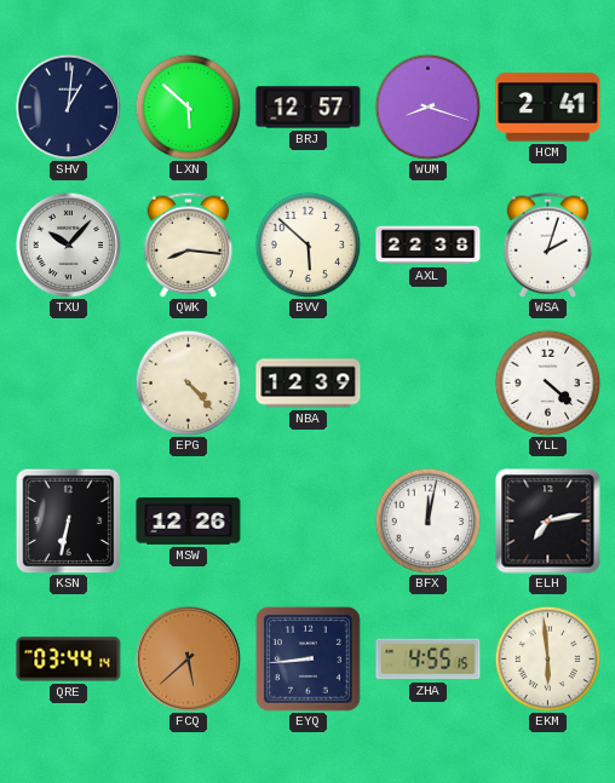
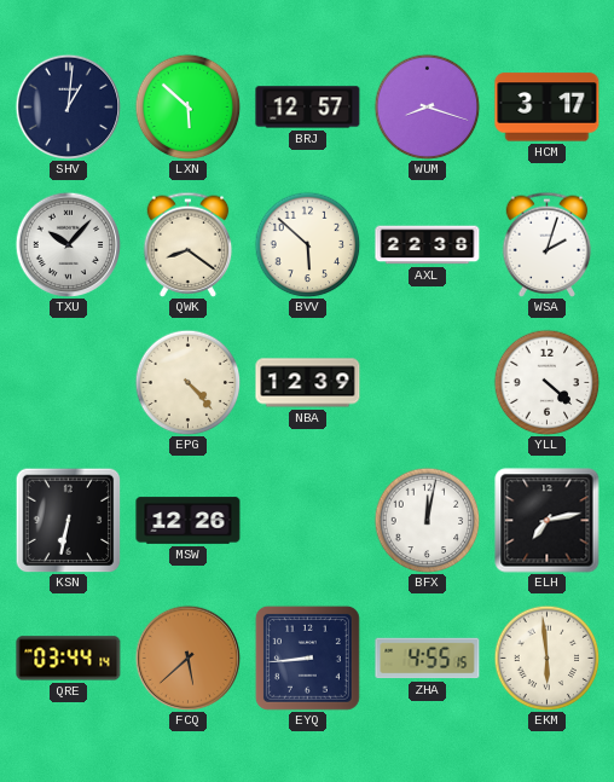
HCM: 2:41 -> 3:17 (548, 108)
QWK: 8:16 -> 8:21 (189, 244)
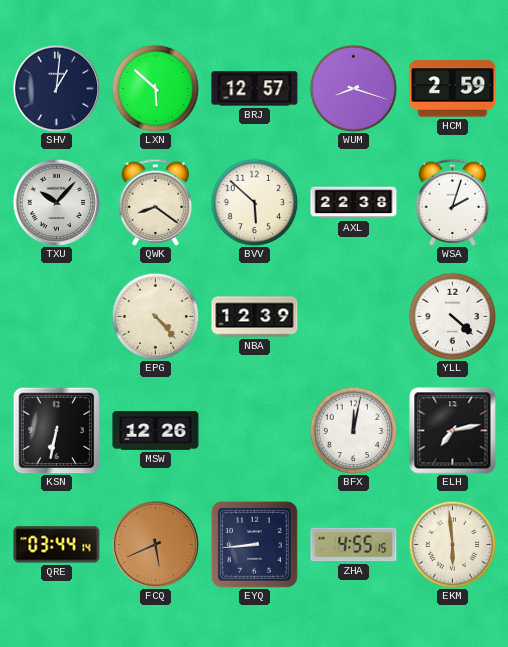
HCM: 3:17 -> 2:59 (453, 89)
FCQ: 5:38 -> 5:41 (155, 544)
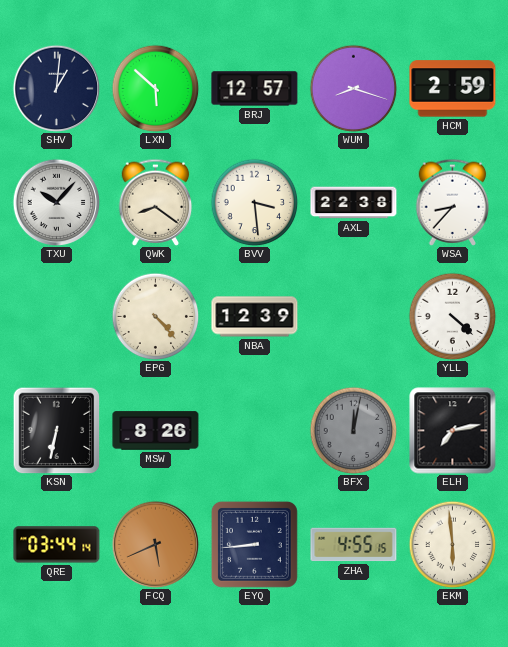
BVV: 5:52 -> 3:29 (254, 202)
WSA: 2:03 -> 8:37 (453, 202)
MSW: 12:26 -> 8:26 (156, 431)
BFX dial: white -> grey (353, 430)
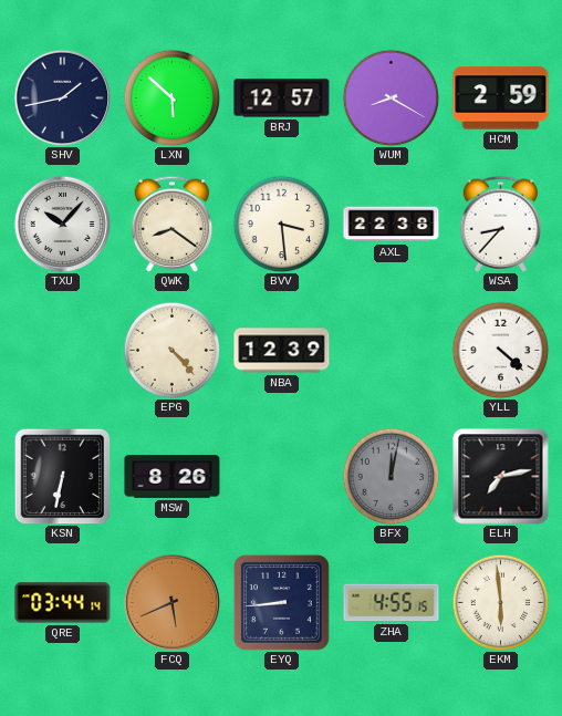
SHV: 1:01 -> 1:43 (62, 97)
WUM: 8:18 -> 8:20 (391, 97)
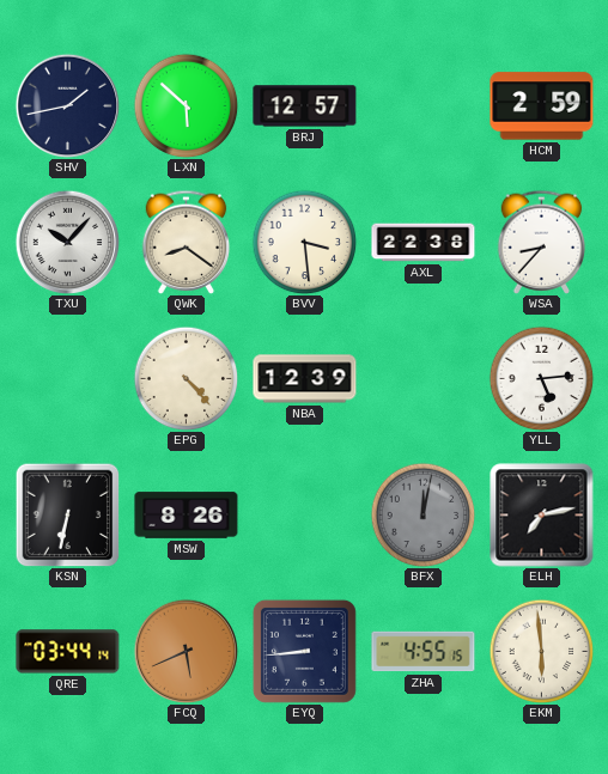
WUM: 8:20 -> none (391, 97)
YLL: 4:22 -> 5:14 (541, 378)
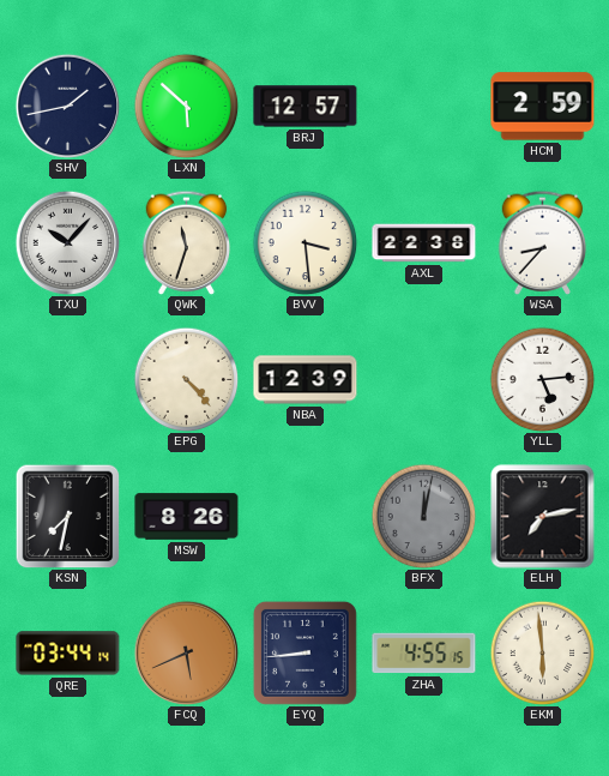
QWK: 8:21 -> 11:33 (187, 242)
KSN: 6:32 -> 7:32 (67, 516)
